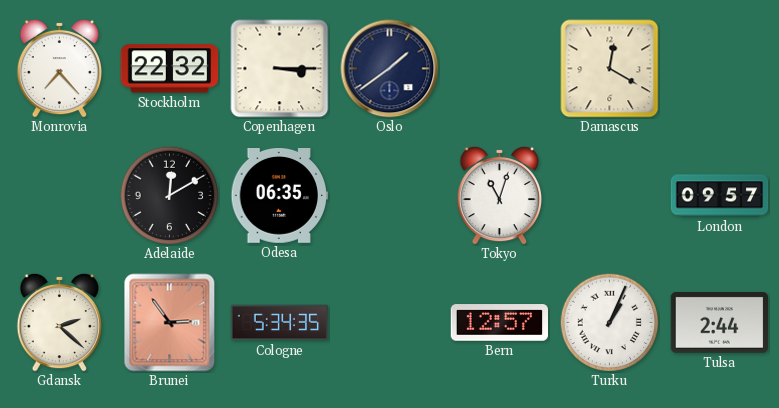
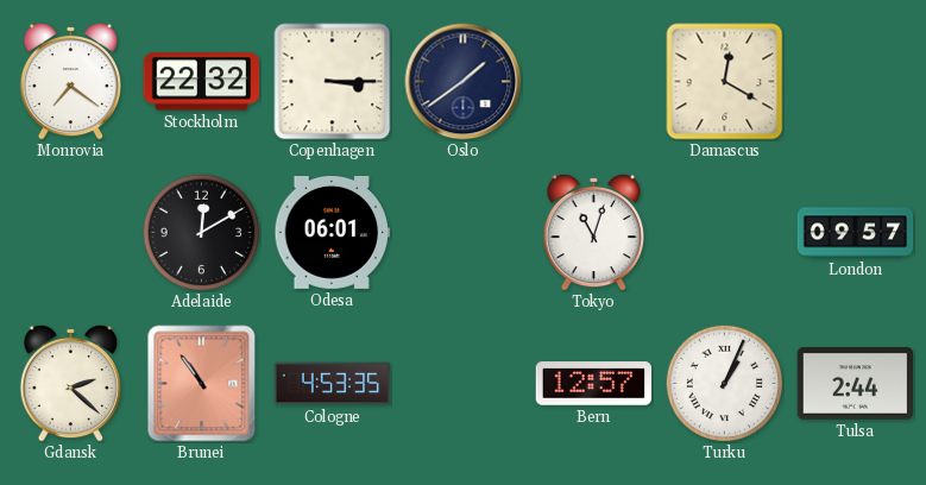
Monrovia: 7:23 -> 7:21 (70, 81)
Odesa: 06:35 -> 06:01 (333, 233)
Brunei: 2:54 -> 10:54 (202, 384)
Cologne: 5:34 -> 4:53 (333, 384)
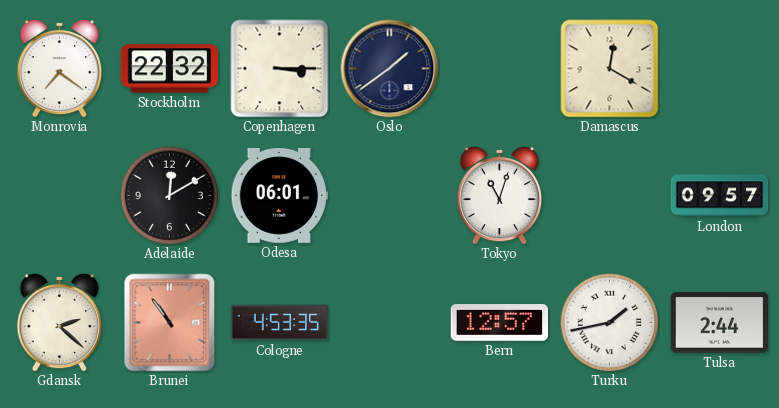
Turku: 1:04 -> 1:43 (610, 323)
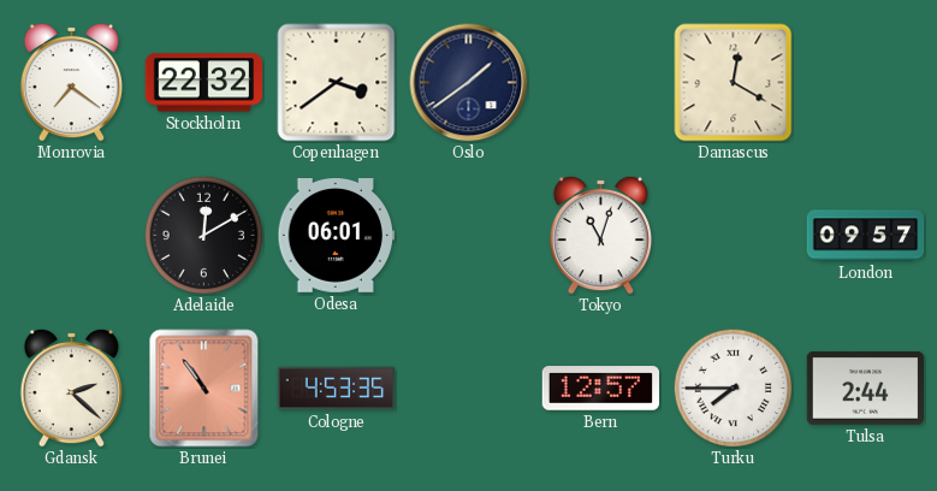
Copenhagen: 3:15 -> 3:39 (337, 83)
Turku: 1:43 -> 7:45 (734, 389)
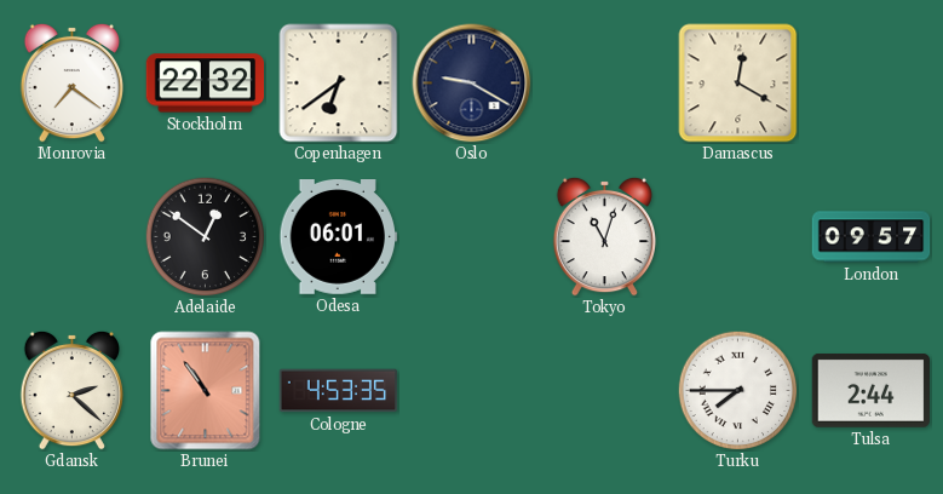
Copenhagen: 3:39 -> 6:39 (339, 84)
Oslo: 1:39 -> 9:20 (472, 84)
Adelaide: 12:10 -> 12:51 (206, 237)
Bern: 12:57 -> none (601, 389)
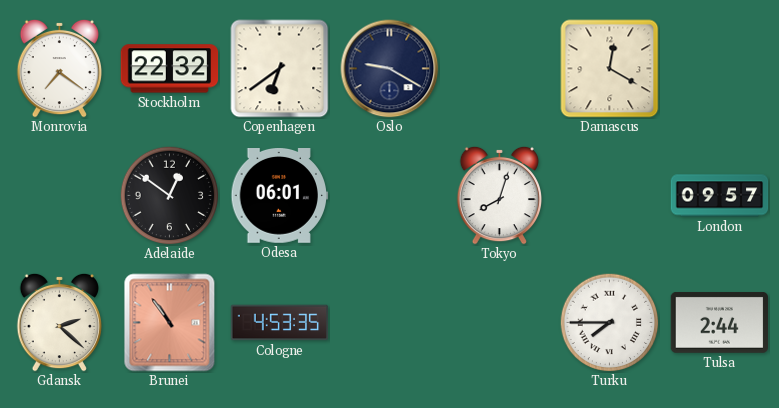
Tokyo: 11:03 -> 8:03 (499, 195)
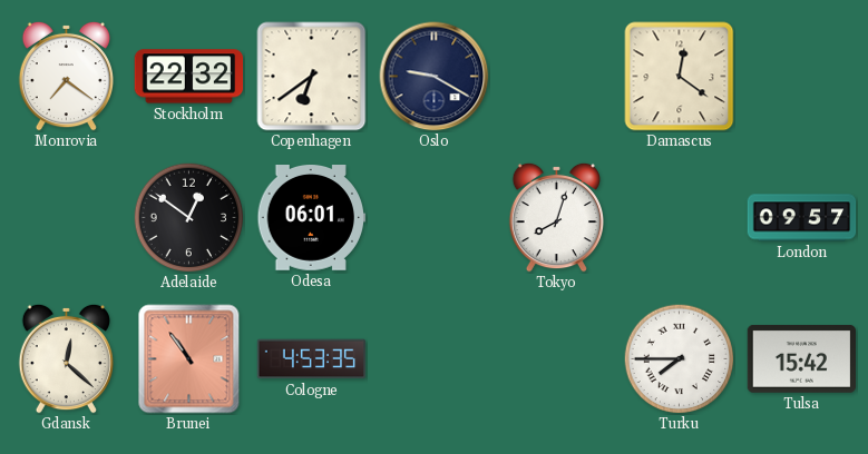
Damascus: 12:20 -> 12:21 (680, 77)
Gdansk: 2:22 -> 12:22 (66, 358)
Tulsa: 2:44 -> 15:42 (801, 359)
